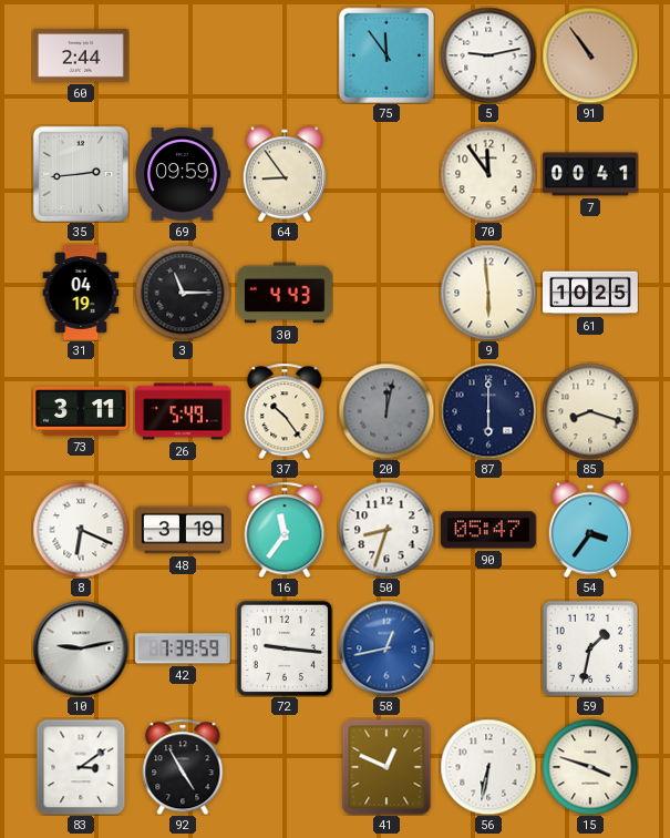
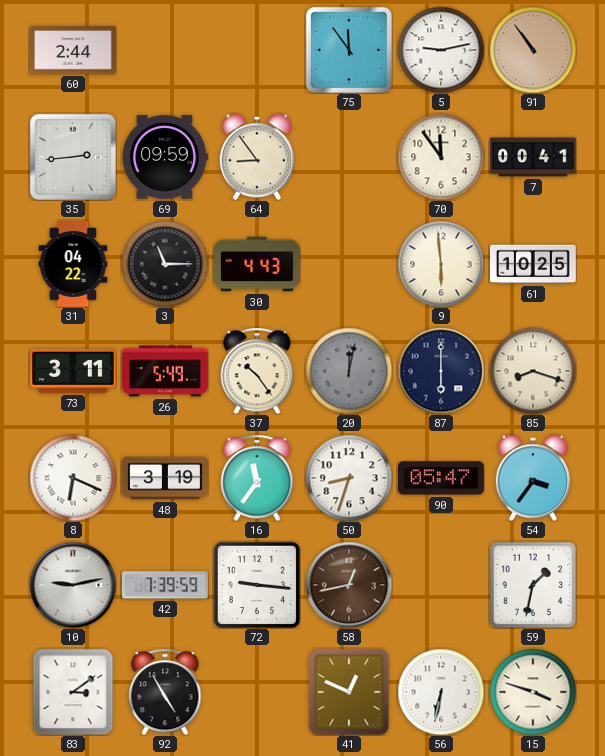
31: 04:19 -> 04:22 (73, 264)
58 dial: blue -> brown (349, 585)
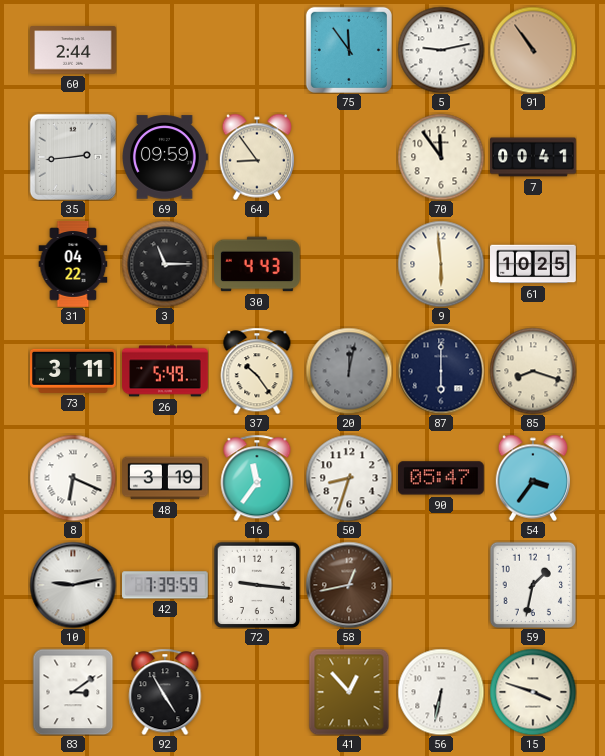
41: 12:49 -> 12:53 (349, 692)
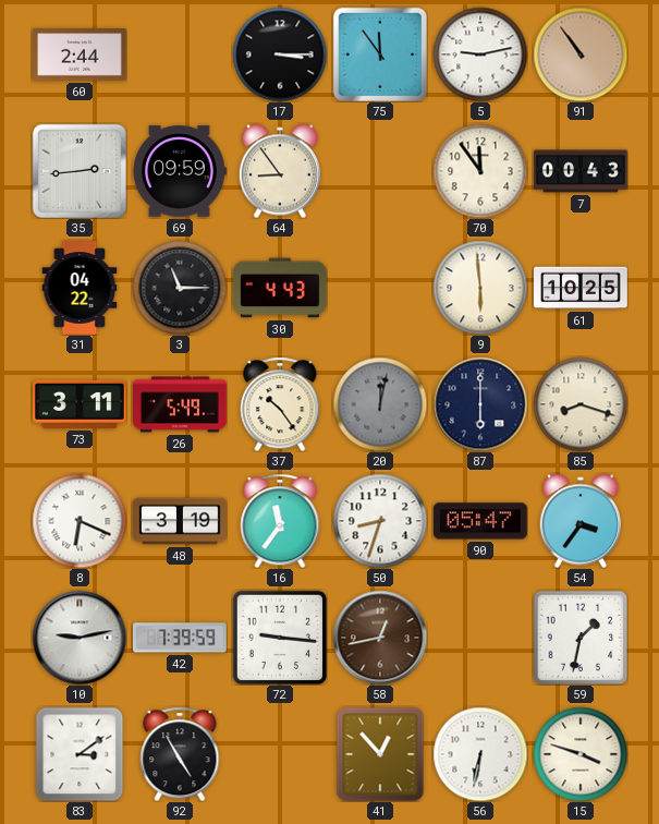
17: none -> 3:15 (280, 54)
7: 00:41 -> 00:43 (581, 171)
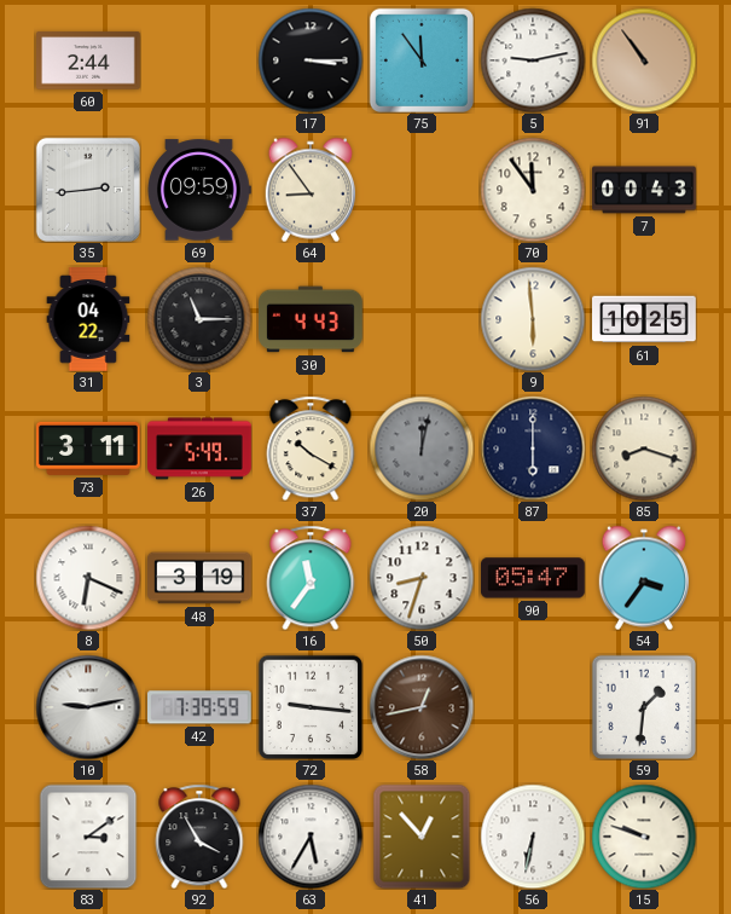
37: 10:24 -> 10:20 (311, 449)
59: 1:32 -> 1:31 (644, 707)
92: 4:55 -> 3:55 (199, 837)
63: none -> 5:35 (311, 837)
15: 3:48 -> 9:48 (644, 837)
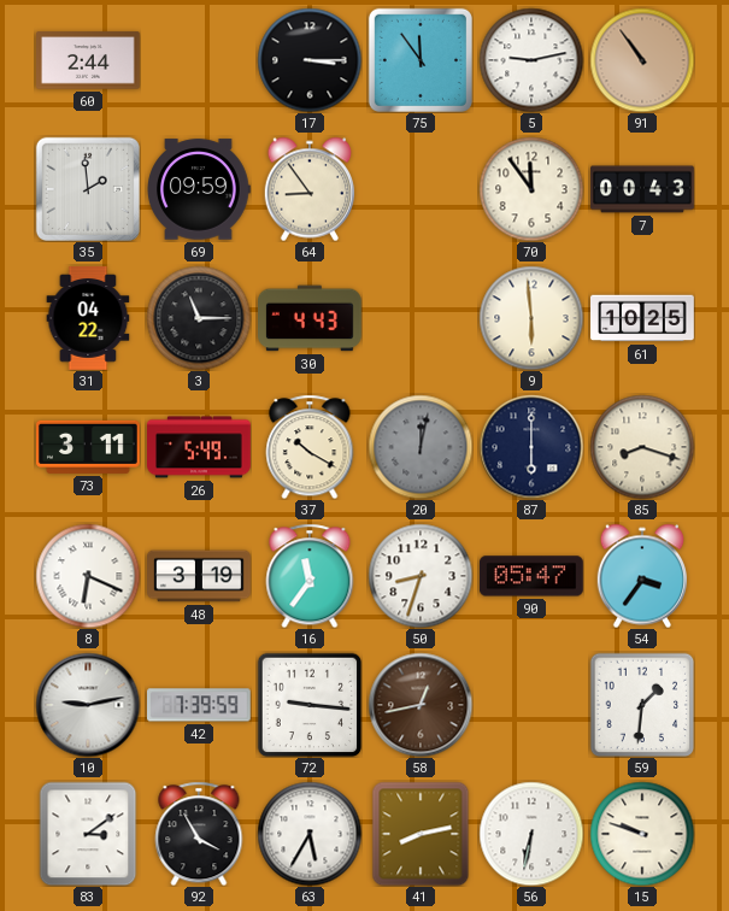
35: 2:44 -> 1:59 (88, 189)
41: 12:53 -> 8:13 (421, 834)
